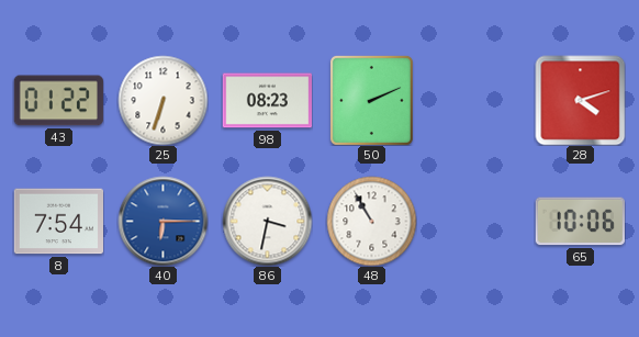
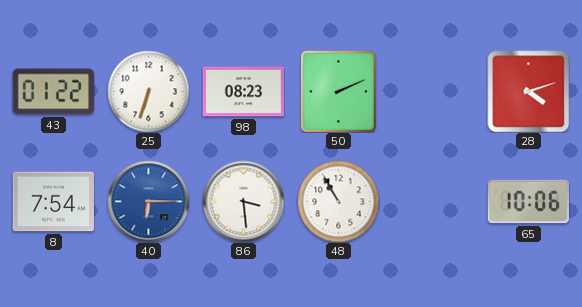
86: 3:32 -> 3:29 (243, 201)
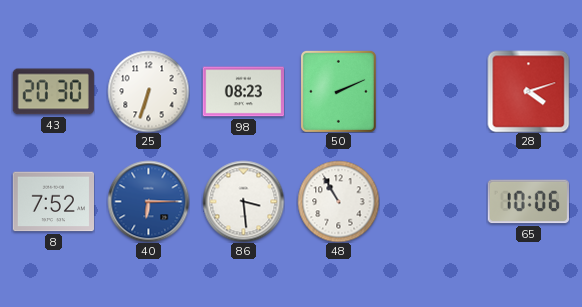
43: 01:22 -> 20:30 (53, 92)
8: 7:54 -> 7:52 (53, 202)
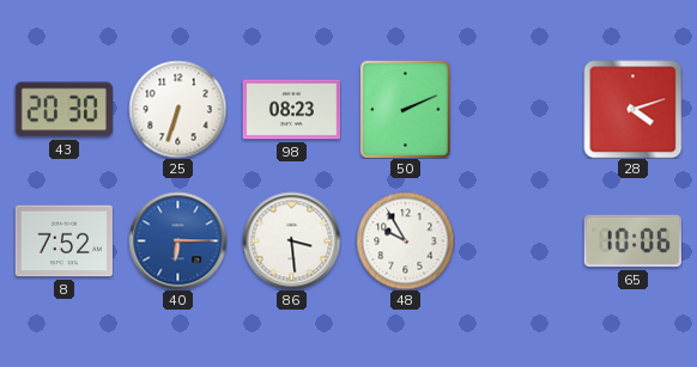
48: 10:55 -> 9:55 (405, 240)
